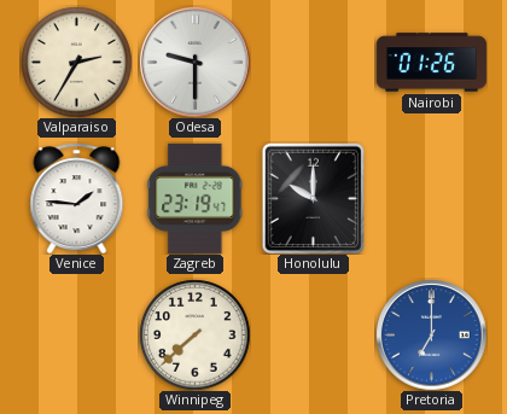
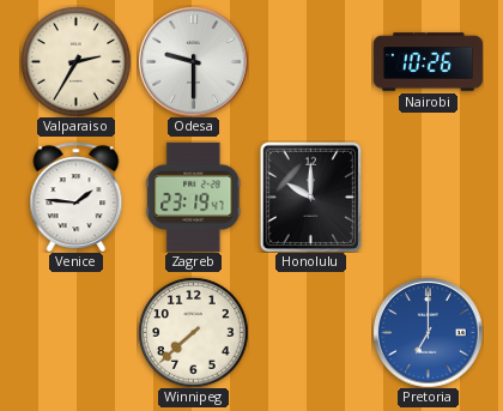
Nairobi: 01:26 -> 10:26 (428, 62)
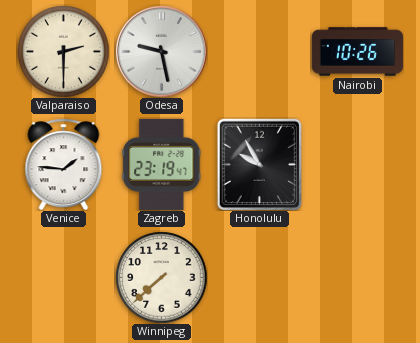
Valparaiso: 2:35 -> 2:30 (63, 51)
Odesa: 9:30 -> 9:28 (161, 51)
Honolulu: 10:00 -> 9:55 (260, 164)
Pretoria: 7:00 -> none (428, 332)
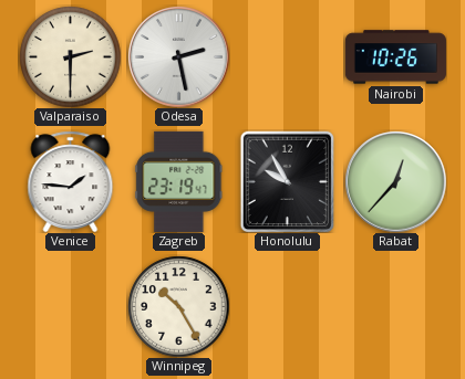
Odesa: 9:28 -> 2:28 (178, 56)
Rabat: none -> 12:37 (395, 181)
Winnipeg: 7:38 -> 10:25 (178, 306)
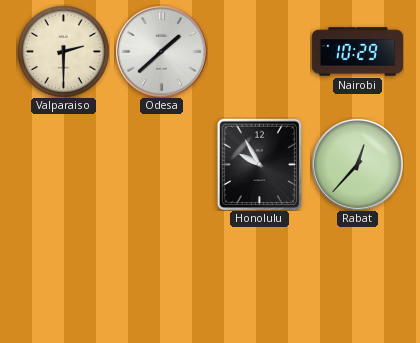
Odesa: 2:28 -> 1:38 (161, 51)
Nairobi: 10:26 -> 10:29 (357, 52)
Venice: 1:46 -> none (71, 181)
Zagreb: 23:19 -> none (179, 181)
Winnipeg: 10:25 -> none (178, 306)
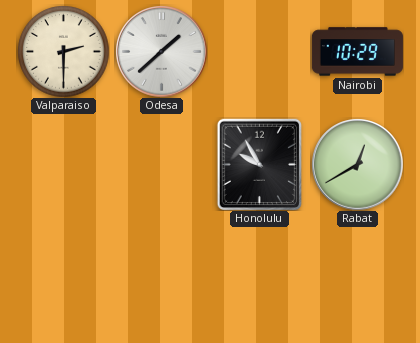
Rabat: 12:37 -> 12:40 (357, 164)
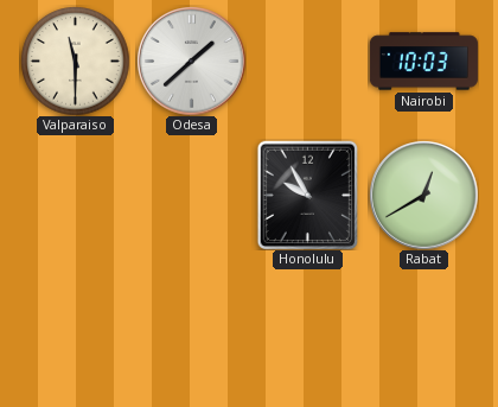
Valparaiso: 2:30 -> 11:30 (75, 61)
Nairobi: 10:29 -> 10:03 (423, 62)
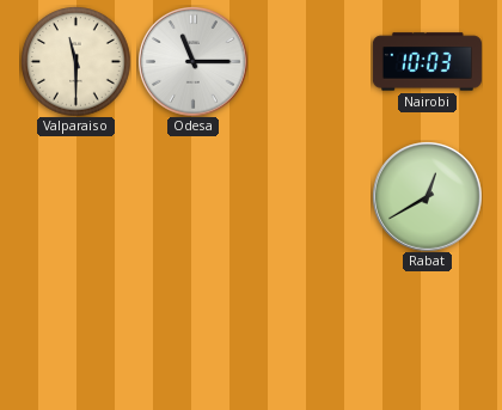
Odesa: 1:38 -> 11:15 (192, 61)
Honolulu: 9:55 -> none (308, 195)
